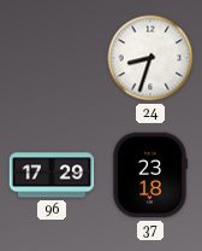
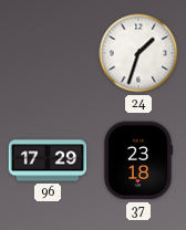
24: 8:33 -> 1:33 (138, 53)
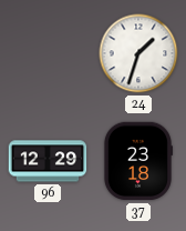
96: 17:29 -> 12:29 (48, 161)
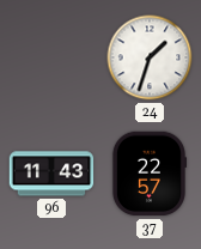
96: 12:29 -> 11:43 (51, 174)
37: 23:18 -> 22:57 (148, 174)
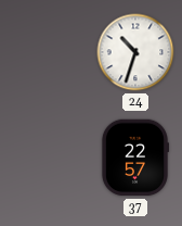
24: 1:33 -> 10:33 (135, 52)
96: 11:43 -> none (51, 174)
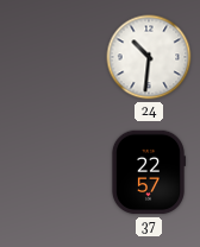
24: 10:33 -> 10:31 (149, 57)
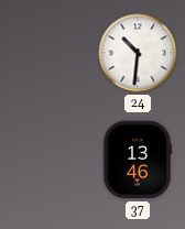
37: 22:57 -> 13:46 (137, 160)
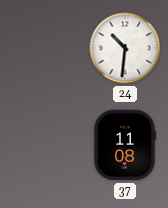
37: 13:46 -> 11:08 (124, 145)
